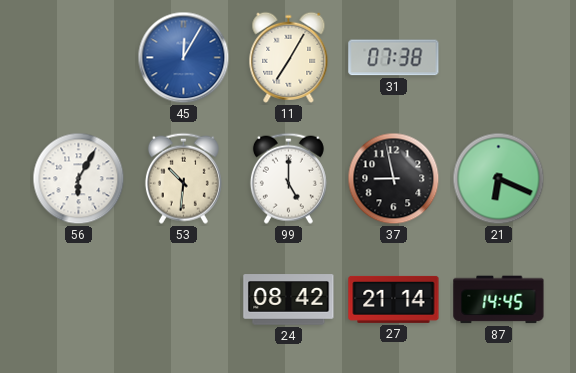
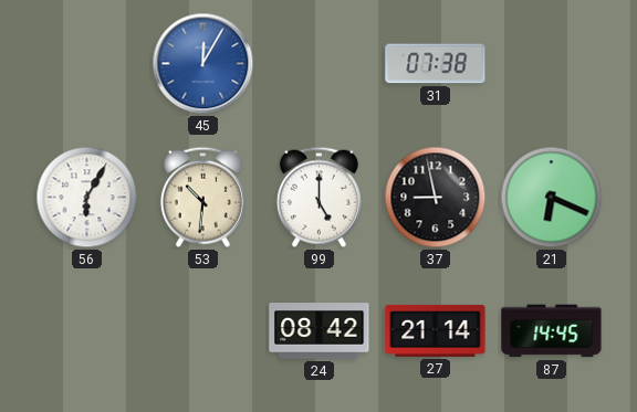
11: 7:05 -> none (289, 57)
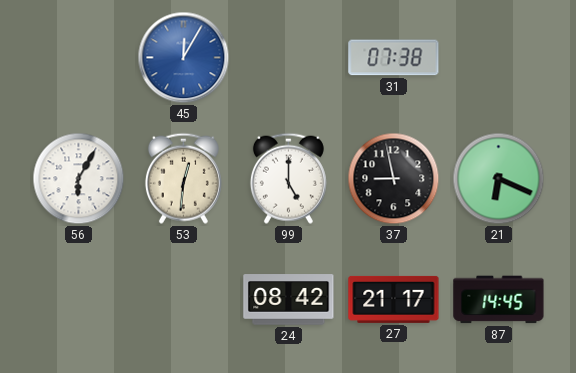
53: 10:31 -> 12:31 (183, 178)
27: 21:14 -> 21:17 (394, 299)
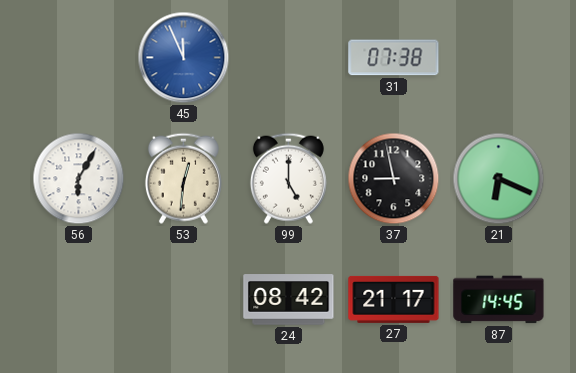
45: 12:05 -> 11:56 (184, 58)
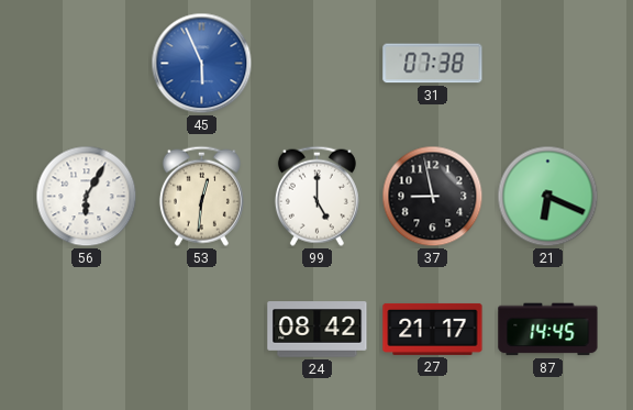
45: 11:56 -> 5:56 (202, 64)
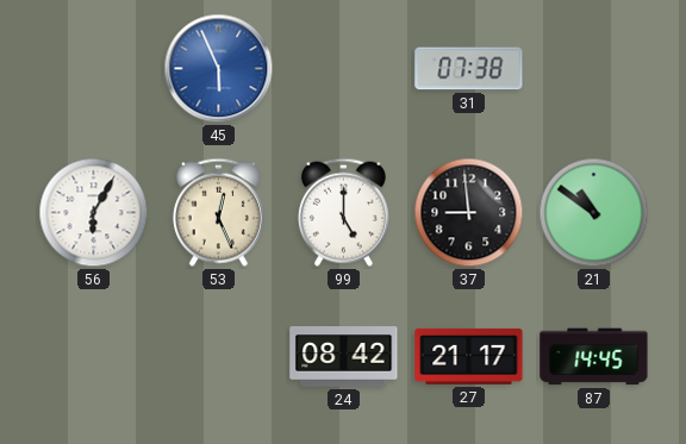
53: 12:31 -> 12:26 (218, 212)
37: 8:58 -> 8:59 (469, 213)
21: 6:19 -> 10:51 (594, 213)
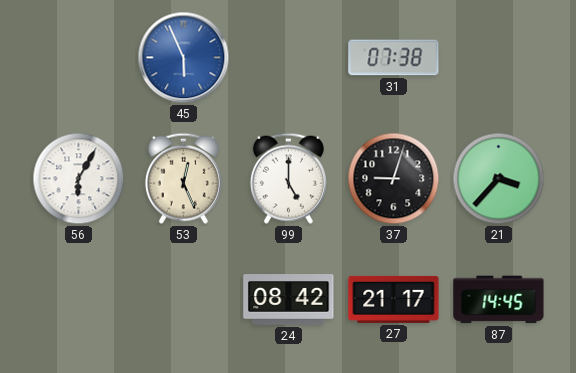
37: 8:59 -> 9:03 (394, 179)
21: 10:51 -> 3:37 (499, 179)
